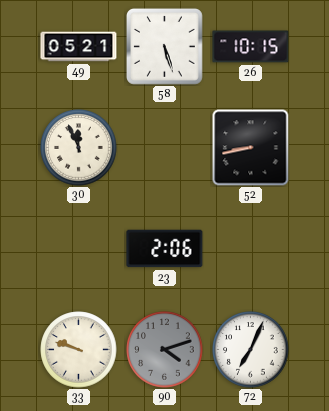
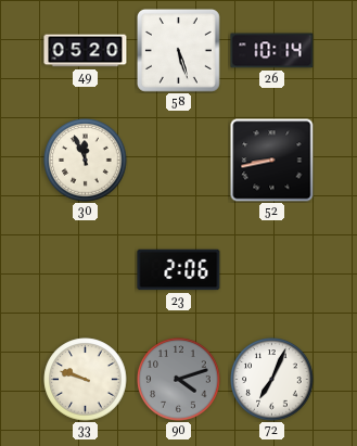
49: 05:21 -> 05:20 (86, 51)
26: 10:15 -> 10:14 (272, 51)
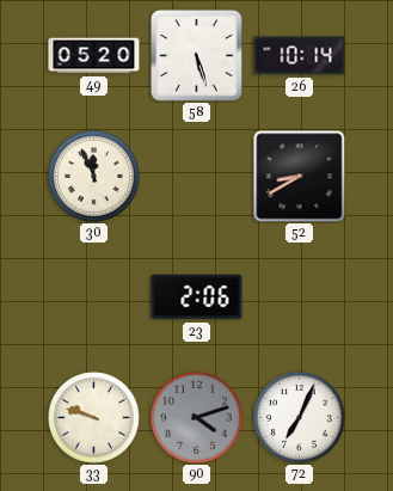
52: 8:43 -> 8:40 (300, 177)
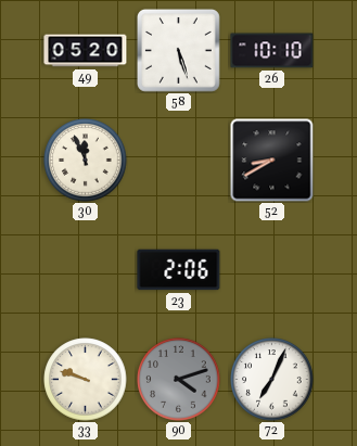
26: 10:14 -> 10:10 (272, 51)
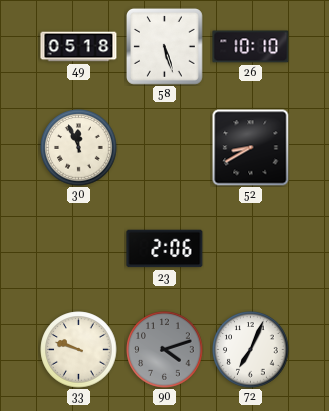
49: 05:20 -> 05:18 (79, 47)
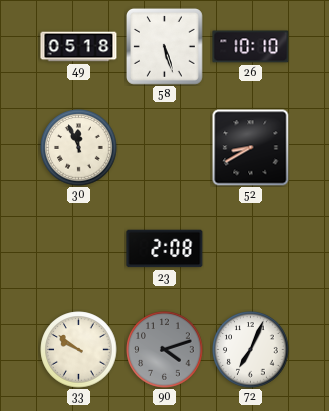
23: 2:06 -> 2:08 (165, 249)
33: 9:48 -> 9:51 (79, 350)
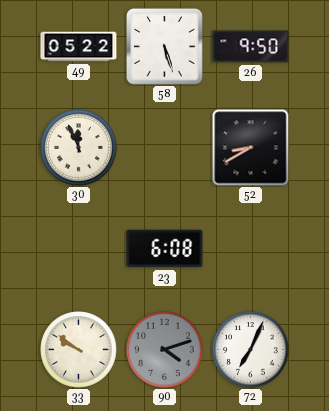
49: 05:18 -> 05:22 (79, 47)
26: 10:10 -> 9:50 (251, 47)
23: 2:08 -> 6:08 (165, 249)
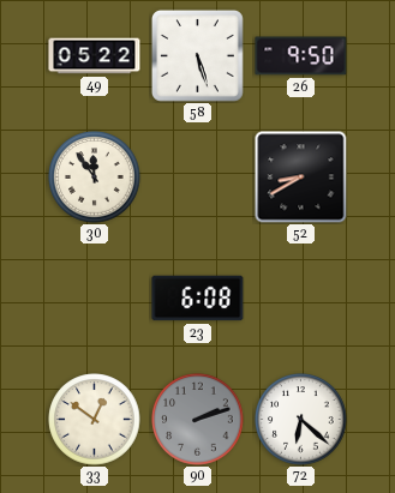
30: 11:56 -> 11:54 (95, 178)
33: 9:51 -> 12:51 (95, 420)
90: 4:12 -> 2:12 (198, 420)
72: 7:04 -> 6:22 (301, 420)
